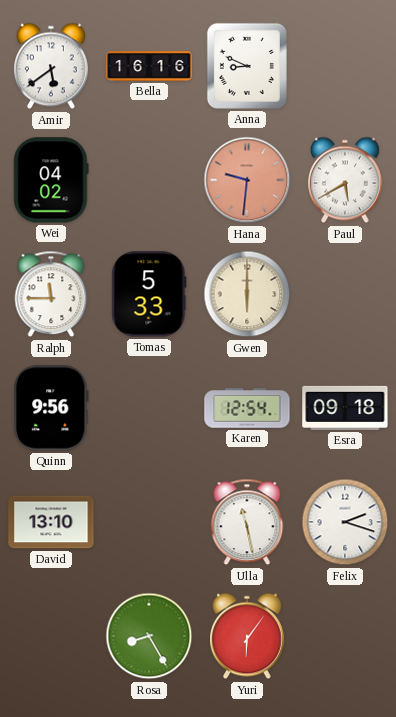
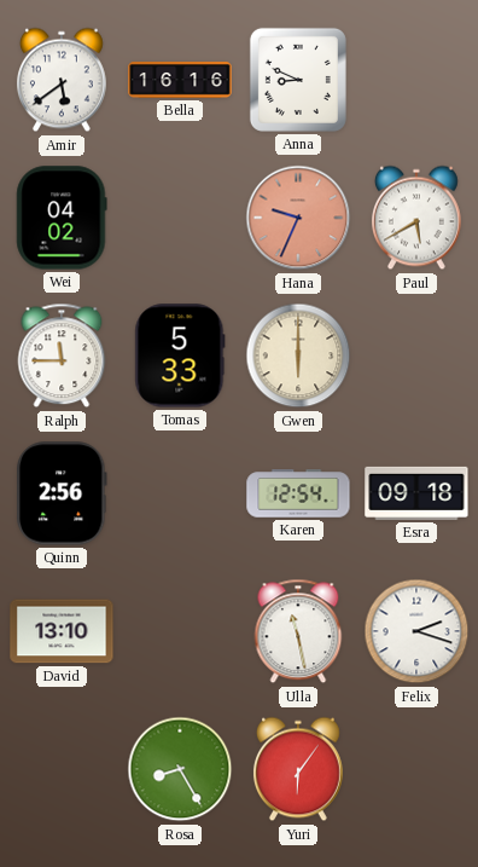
Hana: 9:31 -> 9:34 (298, 218)
Quinn: 9:56 -> 2:56 (62, 493)
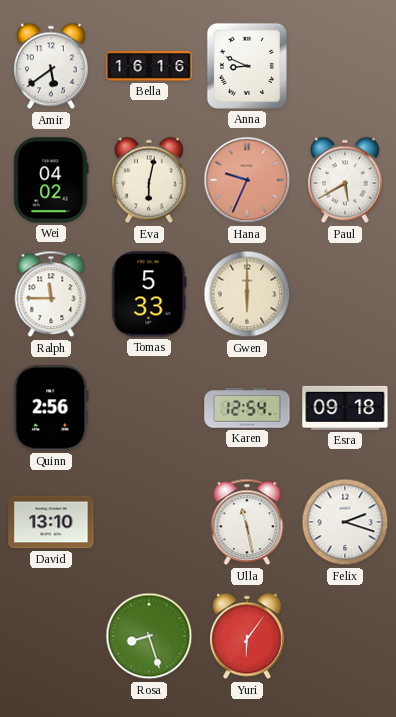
Eva: none -> 6:02 (149, 180)
Rosa: 8:25 -> 8:27 (149, 636)
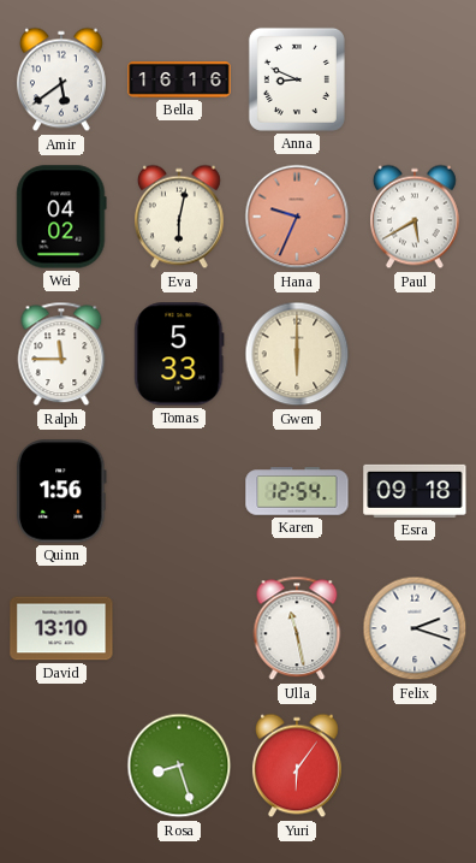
Quinn: 2:56 -> 1:56 (61, 491)
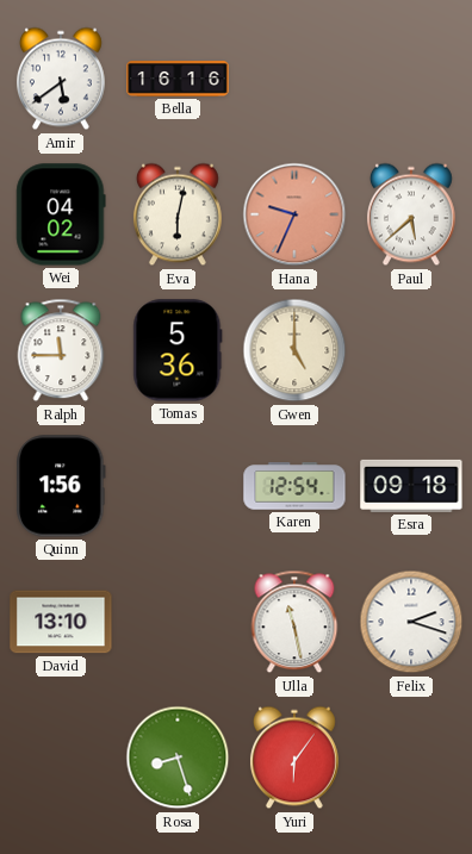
Anna: 8:49 -> none (297, 79)
Paul: 5:40 -> 5:38 (411, 214)
Tomas: 5:33 -> 5:36 (178, 350)
Gwen: 6:00 -> 5:00 (294, 350)
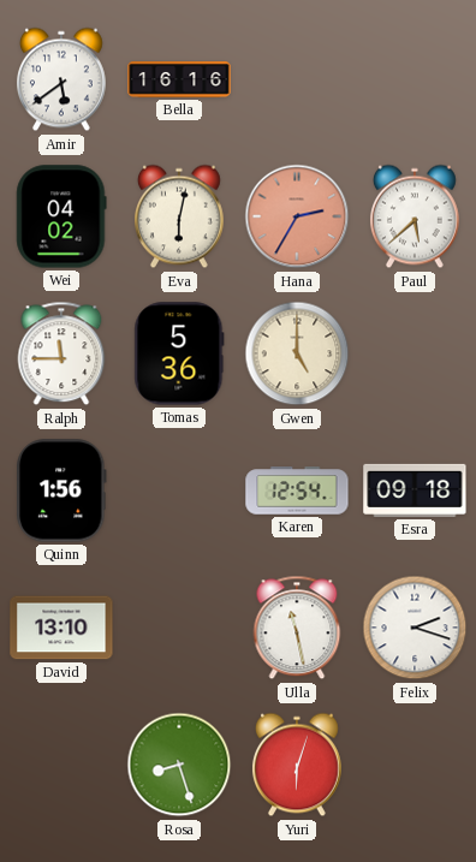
Hana: 9:34 -> 2:35 (297, 216)
Yuri: 6:06 -> 6:03 (297, 765)
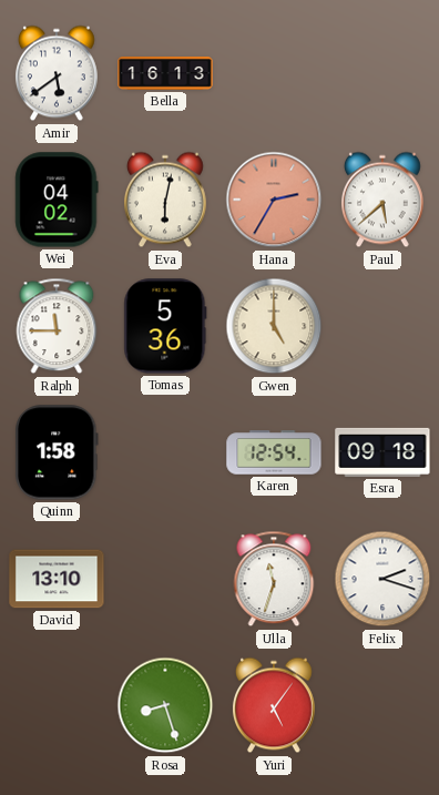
Bella: 16:16 -> 16:13 (165, 74)
Quinn: 1:56 -> 1:58 (57, 452)
Ulla: 11:28 -> 11:33 (274, 579)
Yuri: 6:03 -> 5:06 (274, 705)
